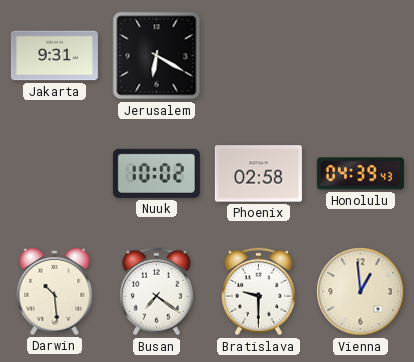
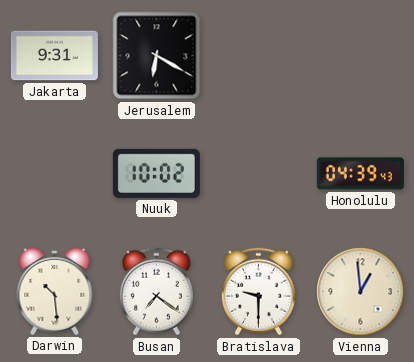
Phoenix: 02:58 -> none (258, 174)
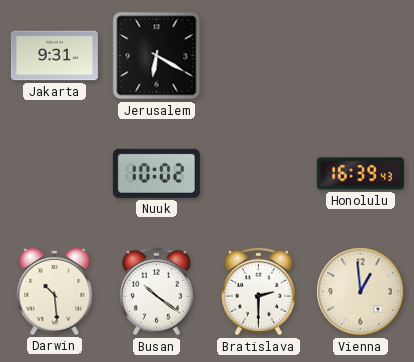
Honolulu: 04:39 -> 16:39 (360, 174)
Busan: 7:21 -> 10:21 (156, 292)
Bratislava: 9:30 -> 2:30 (258, 292)
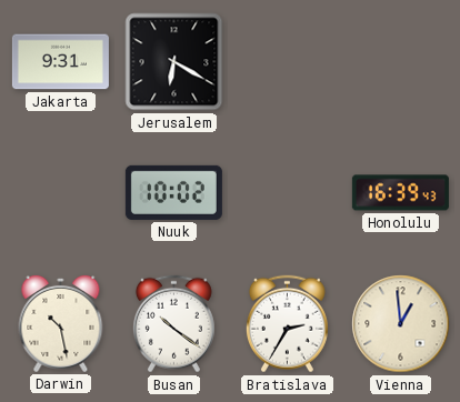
Darwin: 10:29 -> 10:28 (61, 323)
Bratislava: 2:30 -> 2:35 (287, 324)
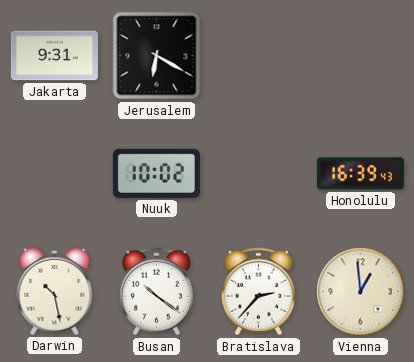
Bratislava: 2:35 -> 2:37 (258, 292)
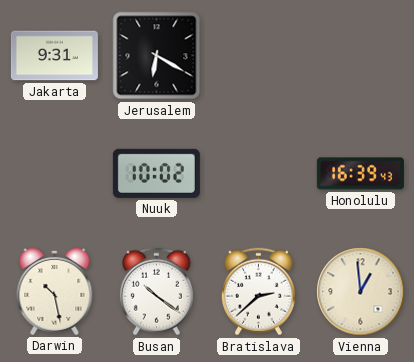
Bratislava: 2:37 -> 2:38 (258, 292)
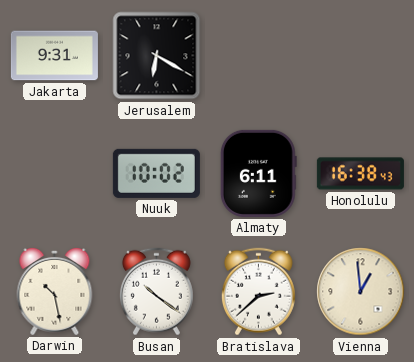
Almaty: none -> 6:11 (258, 173)
Honolulu: 16:39 -> 16:38 (360, 174)
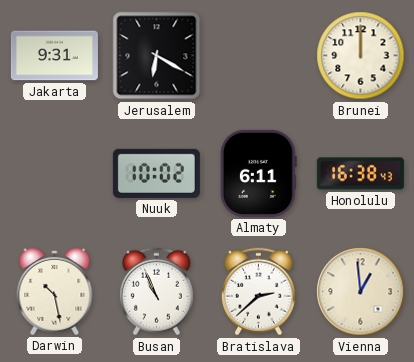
Brunei: none -> 12:00 (361, 56)
Busan: 10:21 -> 10:56 (156, 292)
